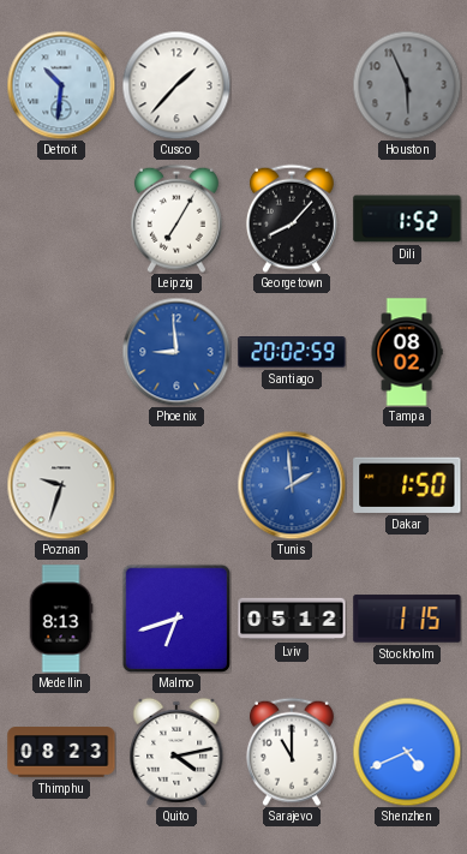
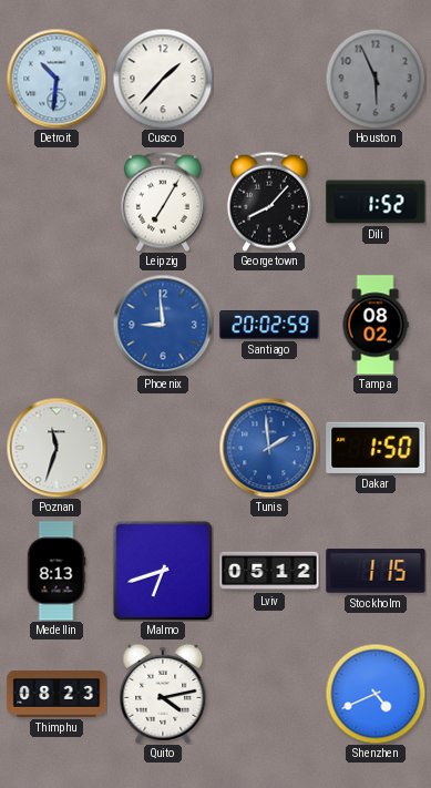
Poznan: 9:33 -> 11:33 (57, 448)
Sarajevo: 11:00 -> none (292, 752)
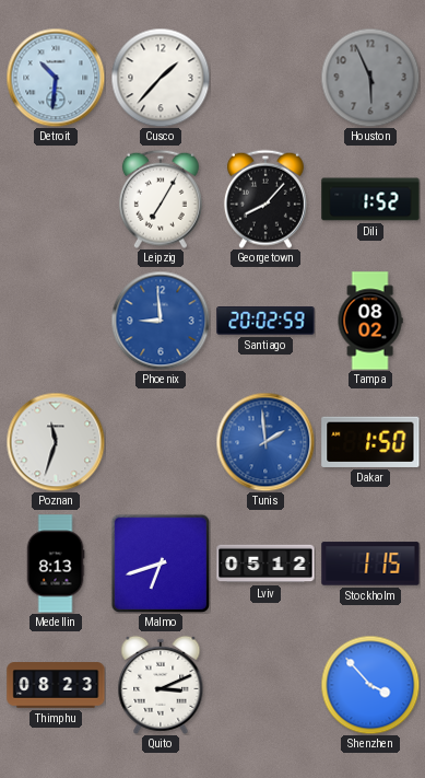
Quito: 4:13 -> 3:11 (161, 685)
Shenzhen: 4:41 -> 3:53 (370, 685)
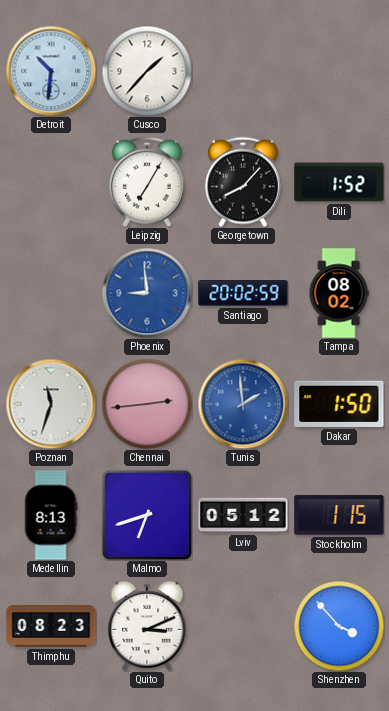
Houston: 5:56 -> none (370, 78)
Chennai: none -> 2:44 (147, 404)
